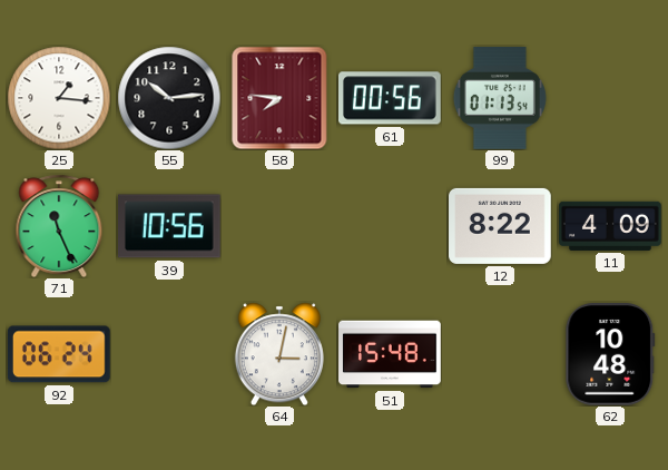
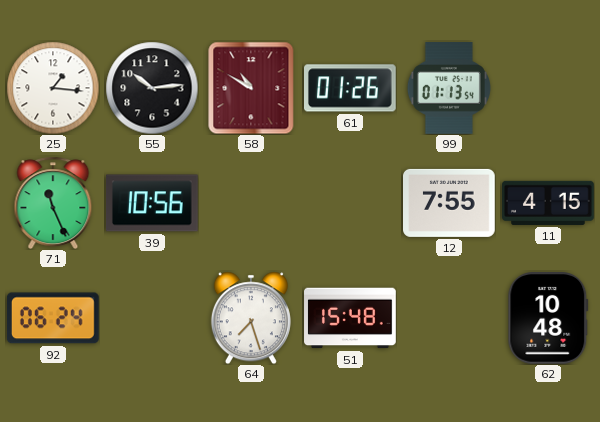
58: 7:46 -> 10:50 (251, 88)
61: 00:56 -> 01:26 (351, 88)
12: 8:22 -> 7:55 (450, 203)
11: 4:09 -> 4:15 (548, 203)
64: 3:02 -> 7:27 (251, 318)
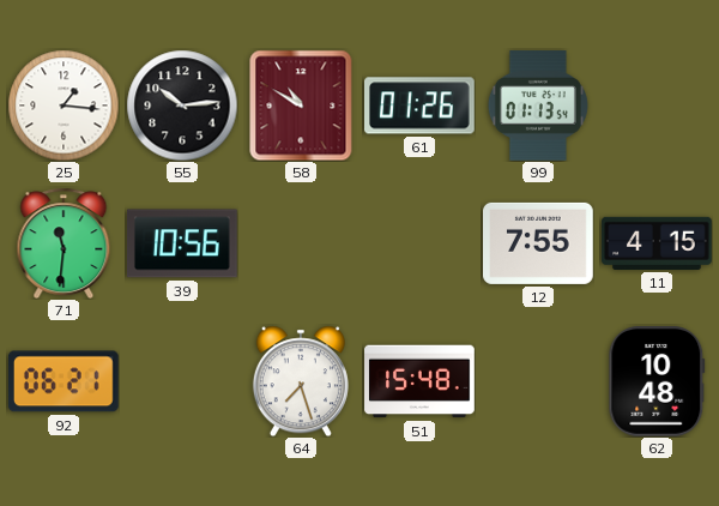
71: 11:26 -> 11:31 (64, 243)
92: 06:24 -> 06:21 (64, 381)
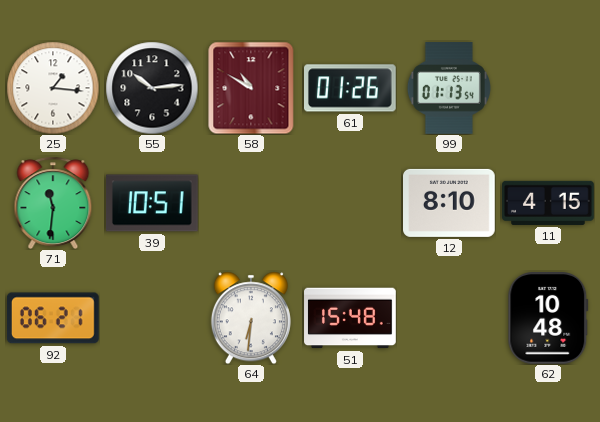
39: 10:56 -> 10:51 (153, 203)
12: 7:55 -> 8:10 (450, 203)
64: 7:27 -> 6:31 (251, 318)
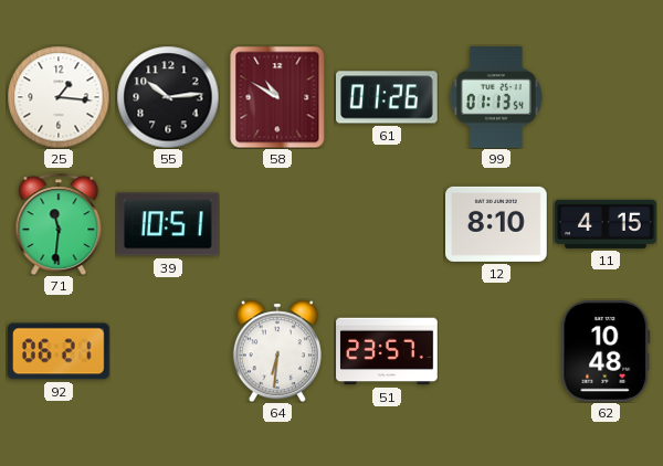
51: 15:48 -> 23:57 (387, 351)
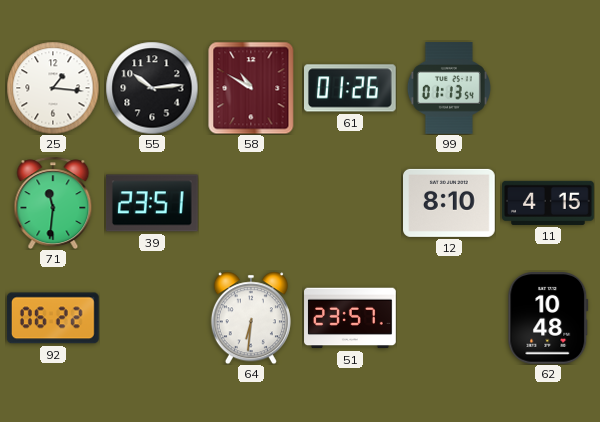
39: 10:51 -> 23:51 (153, 203)
92: 06:21 -> 06:22 (53, 318)
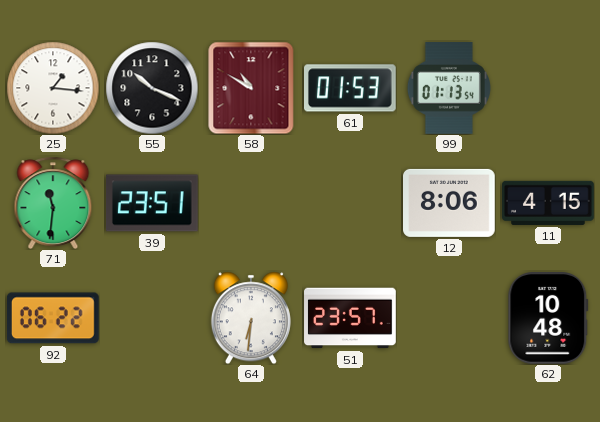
55: 10:14 -> 10:19 (152, 88)
61: 01:26 -> 01:53 (351, 88)
12: 8:10 -> 8:06 (450, 203)
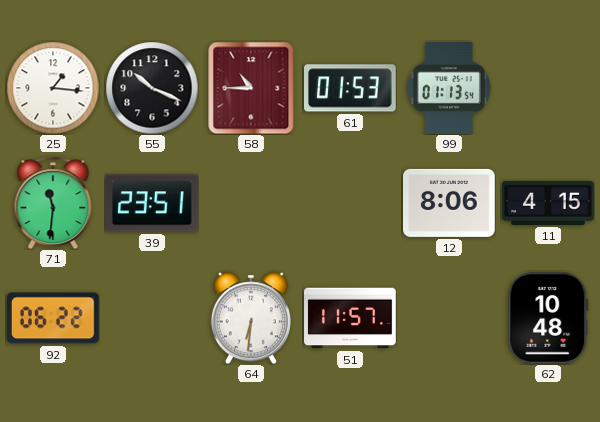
58: 10:50 -> 10:45 (251, 88)
51: 23:57 -> 11:57 (350, 318)
